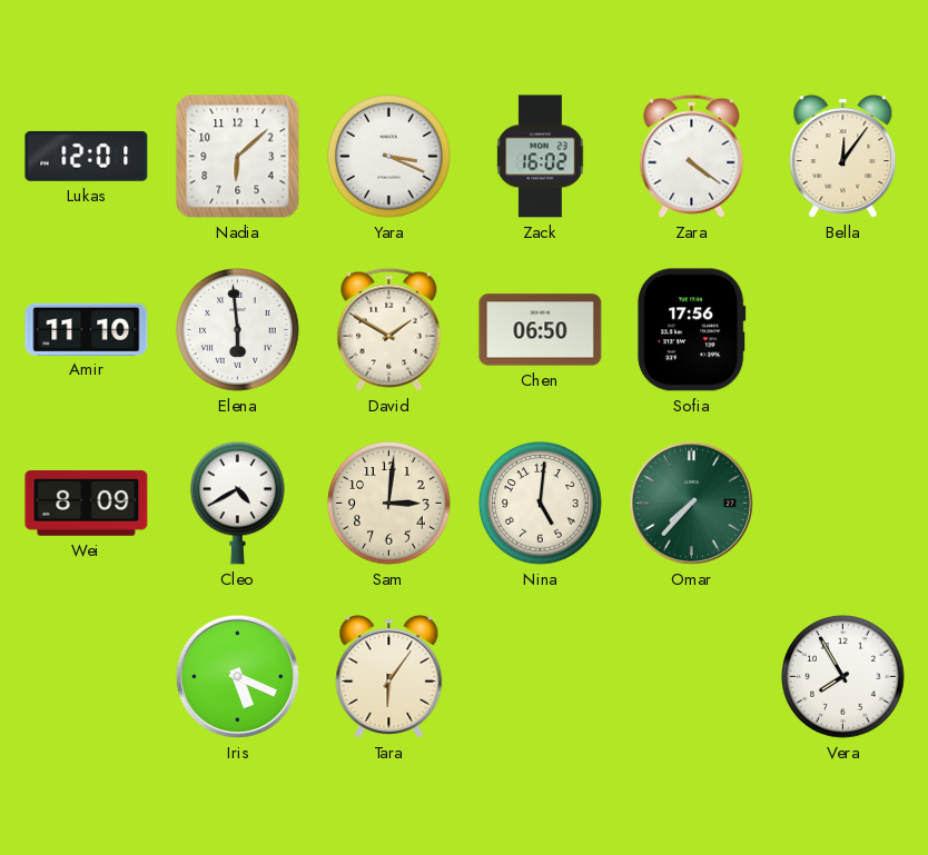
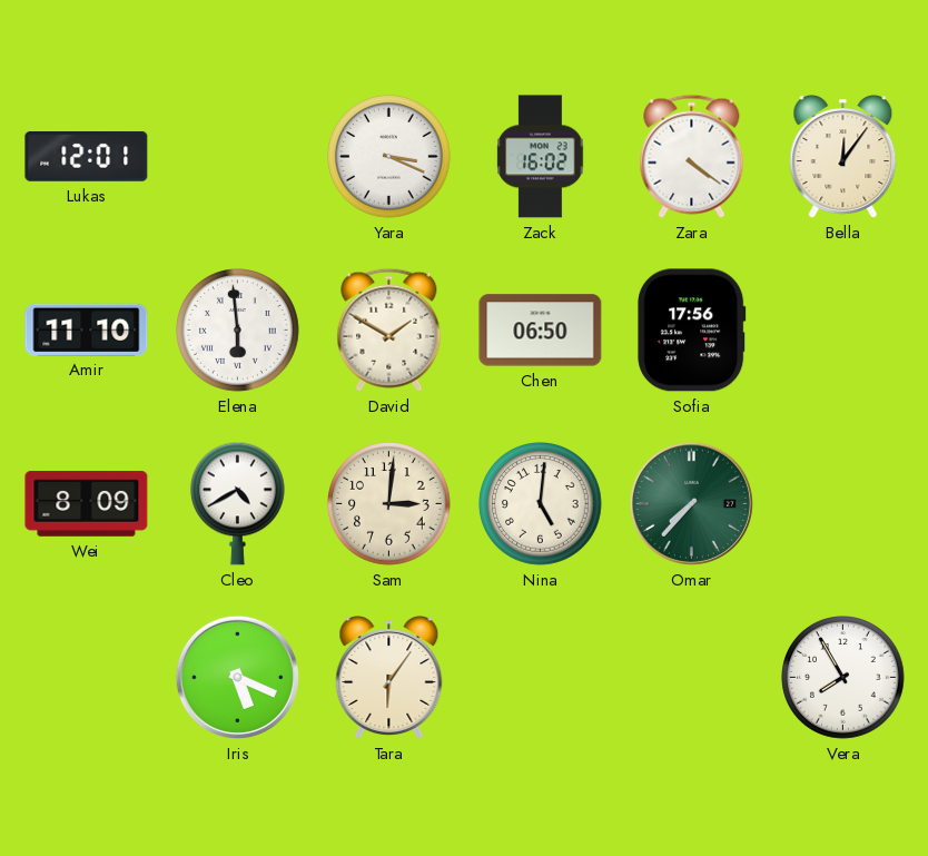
Nadia: 6:08 -> none (238, 157)
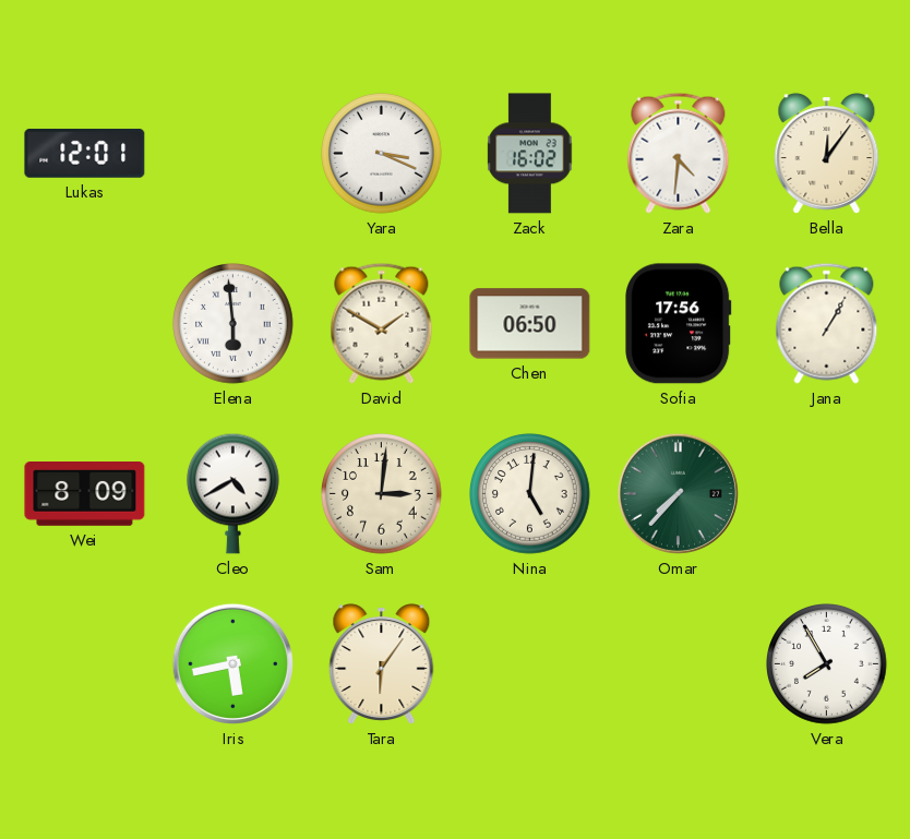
Zara: 4:21 -> 4:31 (679, 153)
Amir: 11:10 -> none (87, 329)
Jana: none -> 1:05 (827, 323)
Iris: 5:19 -> 5:43 (232, 663)
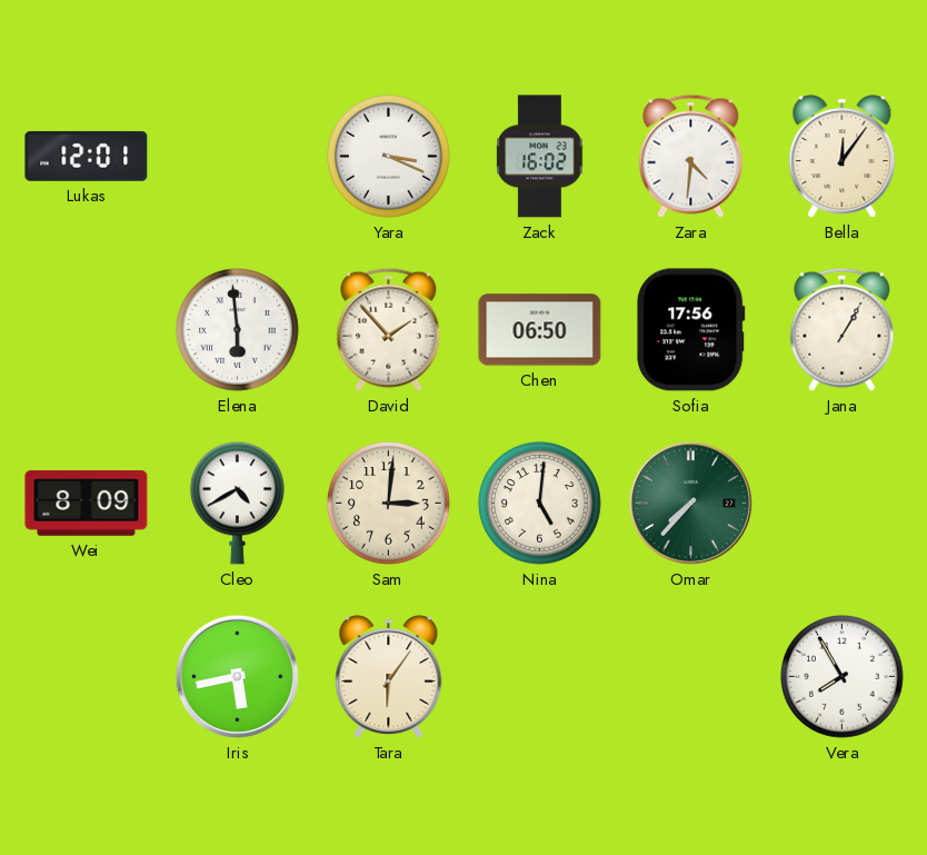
David: 1:50 -> 1:53 (389, 329)
